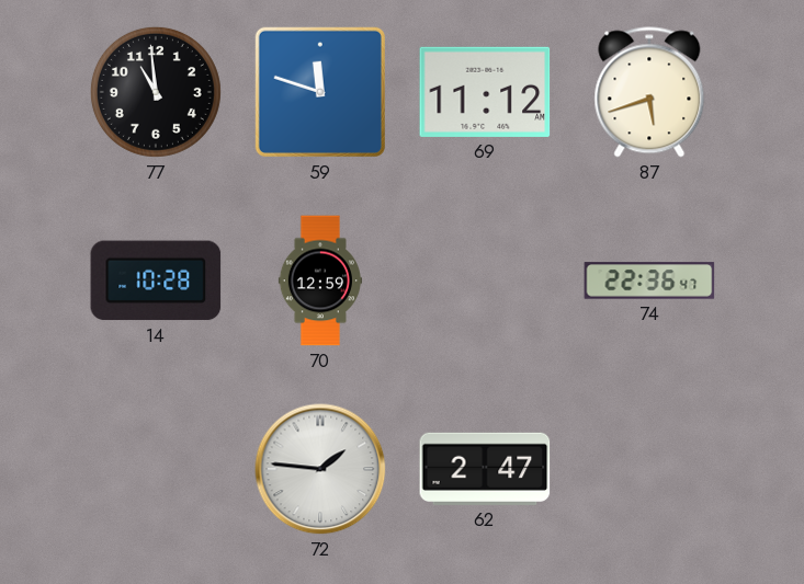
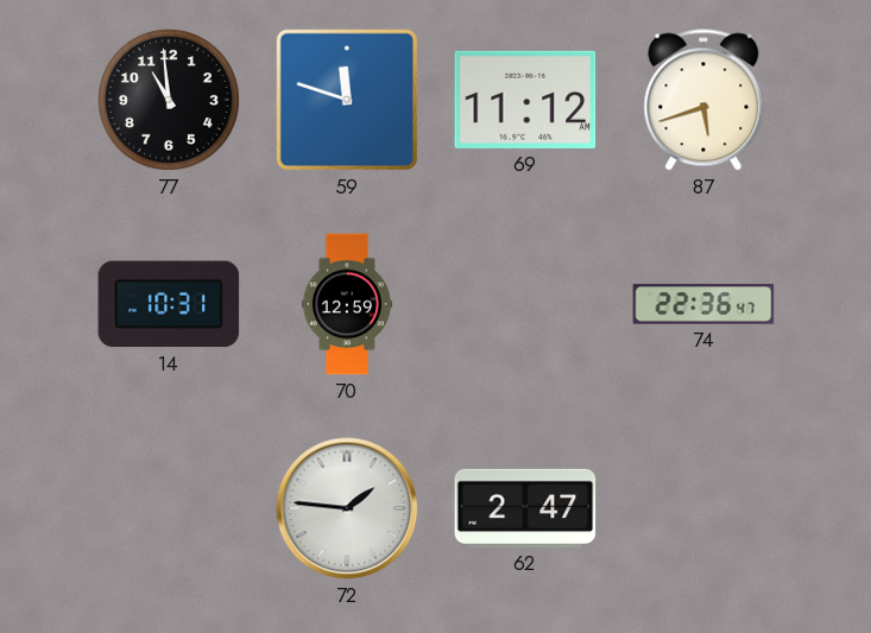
14: 10:28 -> 10:31 (169, 304)
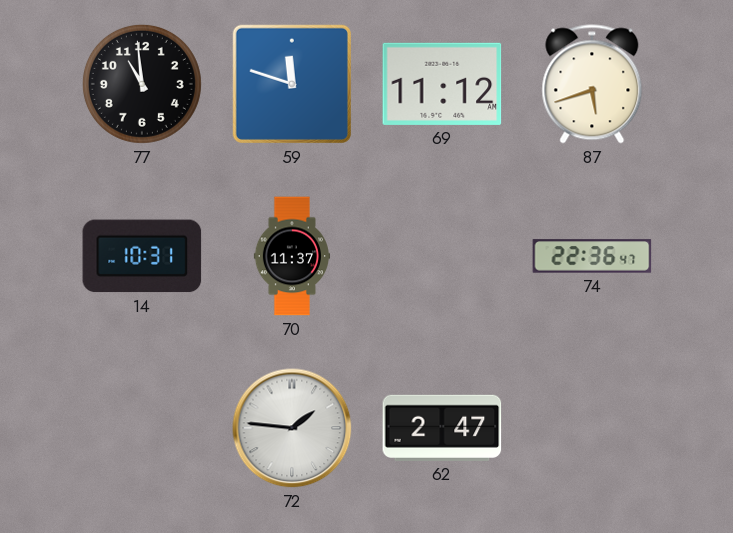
70: 12:59 -> 11:37 (291, 256)
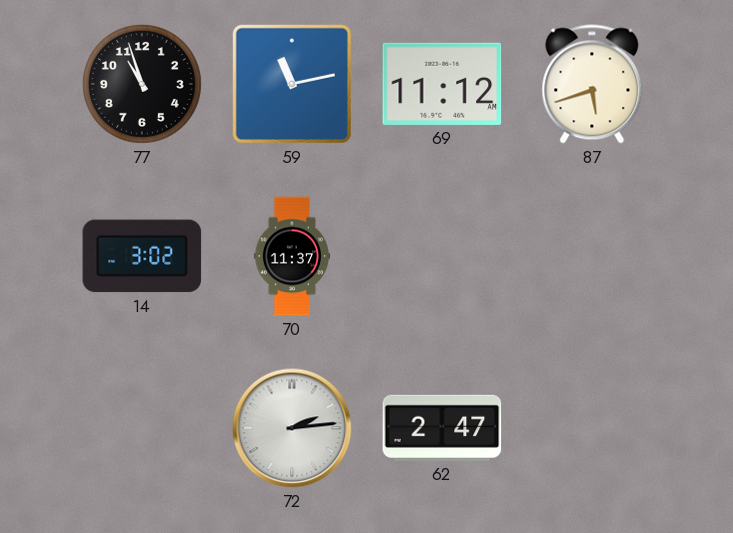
77: 10:59 -> 10:57 (142, 84)
59: 11:48 -> 11:13 (292, 84)
14: 10:31 -> 3:02 (142, 256)
74: 22:36 -> none (592, 256)
72: 1:46 -> 2:14 (292, 428)
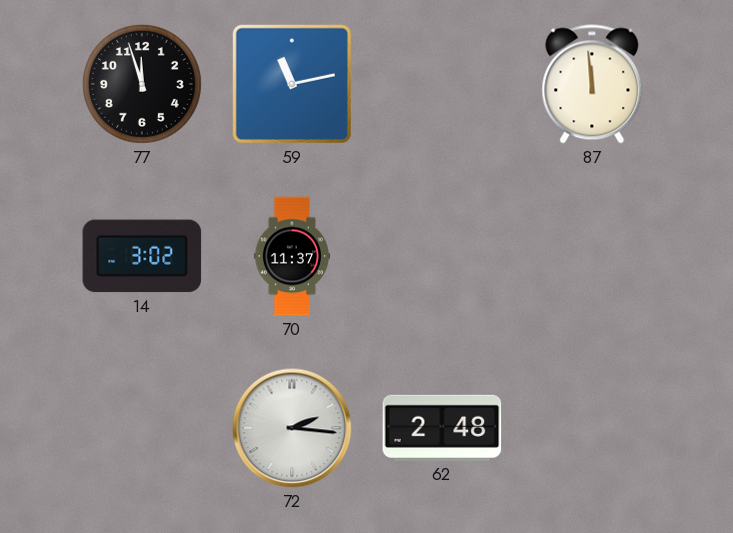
77: 10:57 -> 11:57 (142, 84)
69: 11:12 -> none (442, 84)
87: 5:42 -> 11:59 (592, 84)
72: 2:14 -> 2:16 (292, 428)
62: 2:47 -> 2:48 (442, 428)
